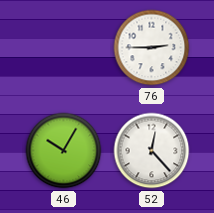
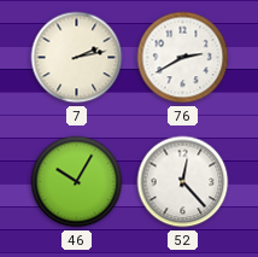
7: none -> 2:13 (77, 58)
76: 2:45 -> 2:40 (183, 58)
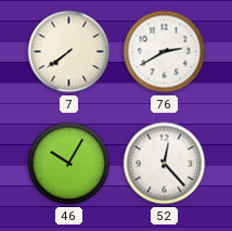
7: 2:13 -> 7:39 (69, 52)
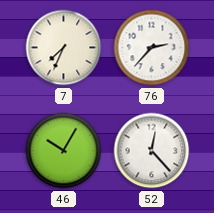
7: 7:39 -> 7:34 (64, 48)
76: 2:40 -> 2:37 (152, 48)
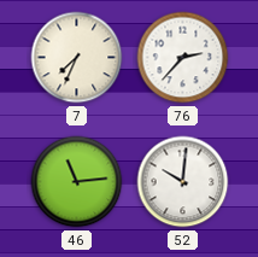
46: 10:05 -> 11:14 (77, 182)
52: 12:23 -> 10:01 (183, 182)
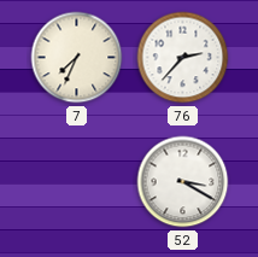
46: 11:14 -> none (77, 182)
52: 10:01 -> 3:20 (183, 182)
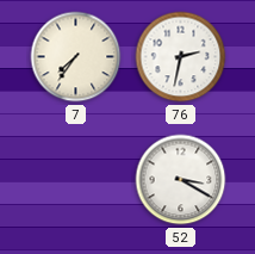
7: 7:34 -> 7:36 (76, 57)
76: 2:37 -> 2:32 (181, 57)
